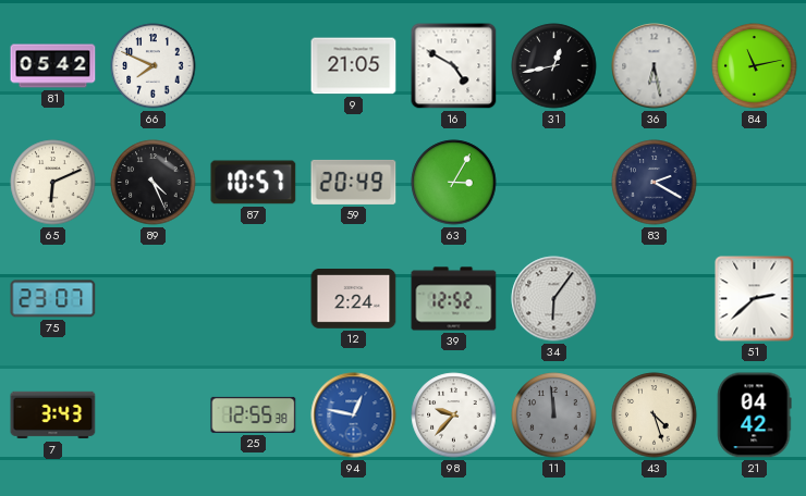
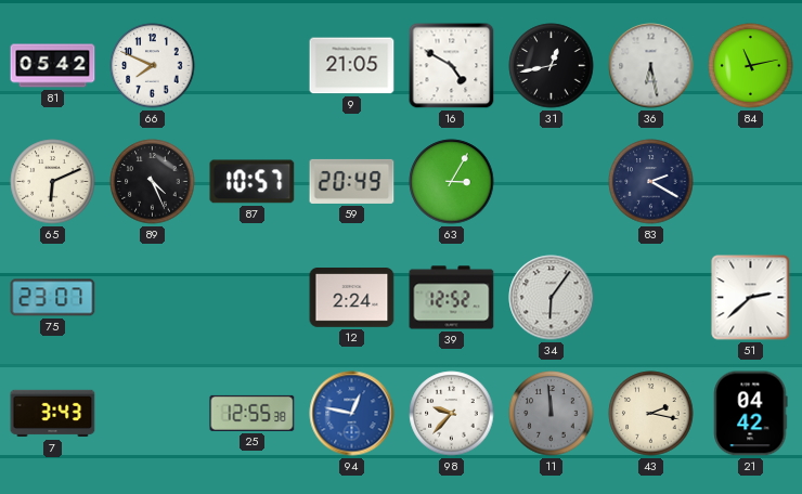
43: 4:27 -> 2:17 (651, 414)
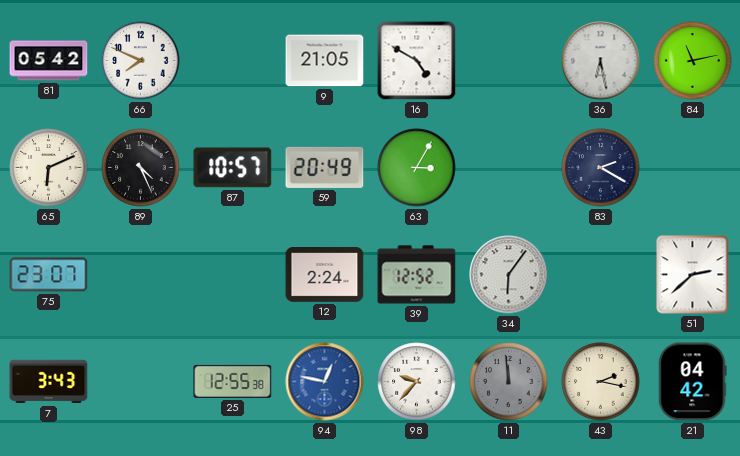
31: 12:43 -> none (552, 66)
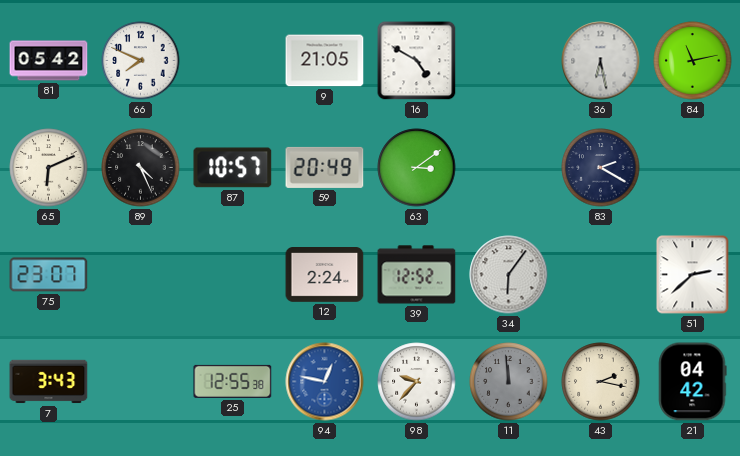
63: 3:05 -> 3:09 (417, 168)
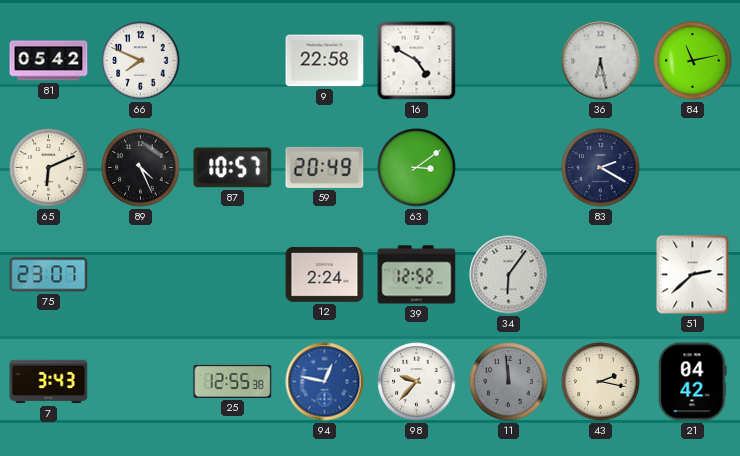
9: 21:05 -> 22:58 (325, 61)
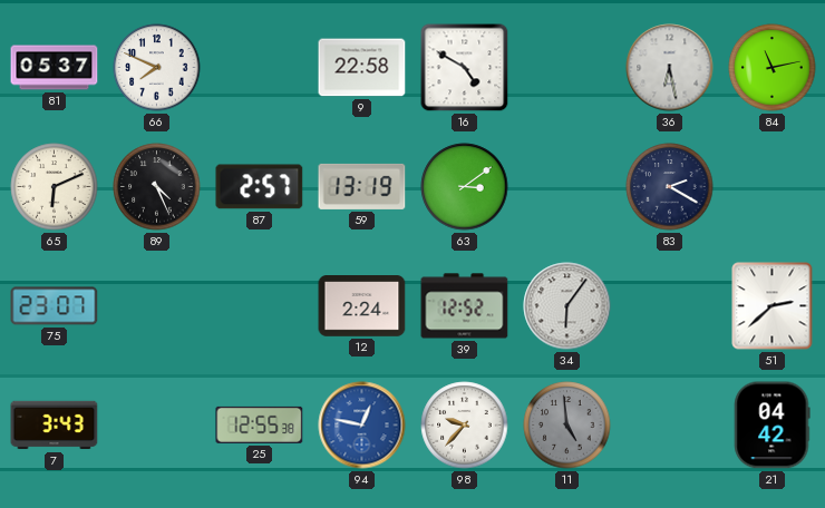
81: 05:42 -> 05:37 (55, 68)
87: 10:57 -> 2:57 (260, 187)
59: 20:49 -> 13:19 (362, 186)
11: 11:59 -> 4:59 (567, 426)
43: 2:17 -> none (601, 382)
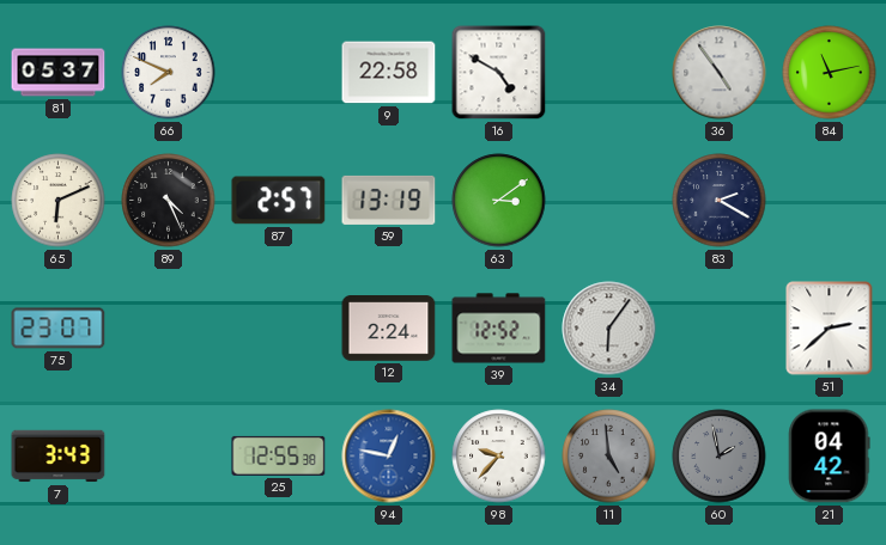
36: 6:28 -> 4:54 (720, 73)
60: none -> 1:58 (720, 457)
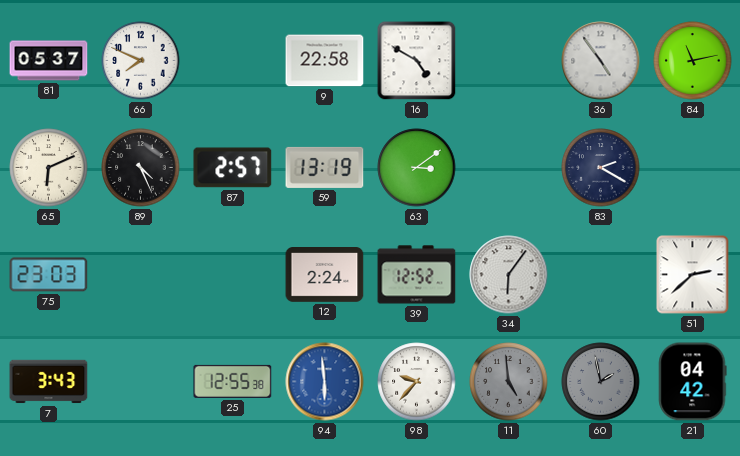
75: 23:07 -> 23:03 (49, 275)
94: 12:47 -> 5:59 (325, 382)
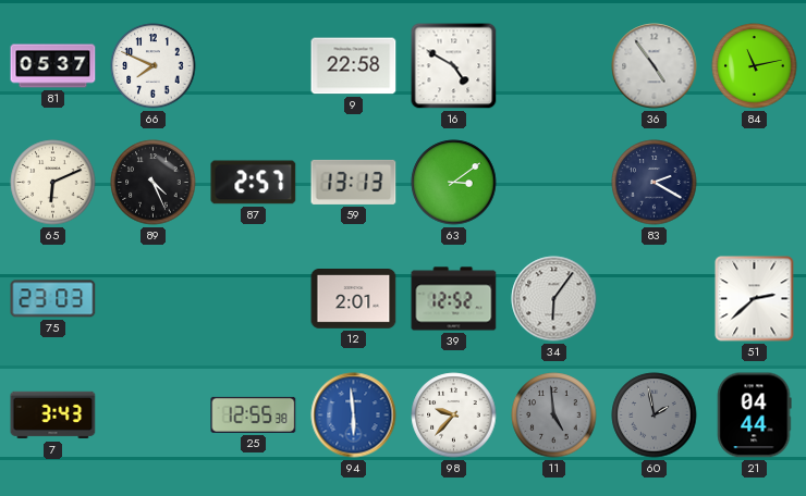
59: 13:19 -> 13:13 (354, 182)
12: 2:24 -> 2:01 (354, 299)
21: 04:42 -> 04:44 (755, 416)
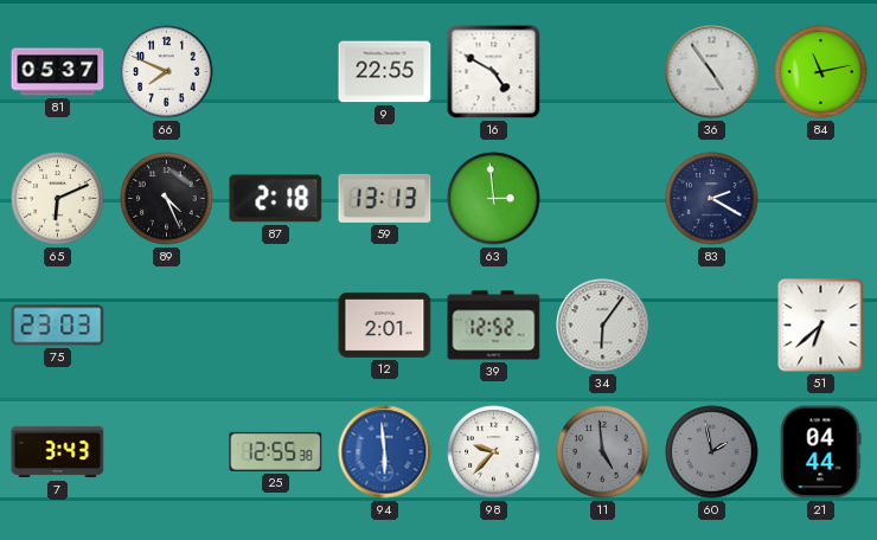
9: 22:58 -> 22:55 (385, 72)
87: 2:57 -> 2:18 (276, 199)
63: 3:09 -> 2:59 (494, 199)
51: 2:38 -> 6:38 (821, 326)
